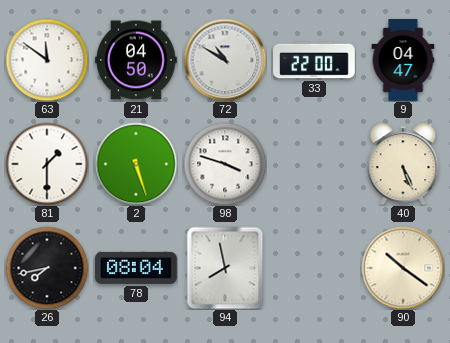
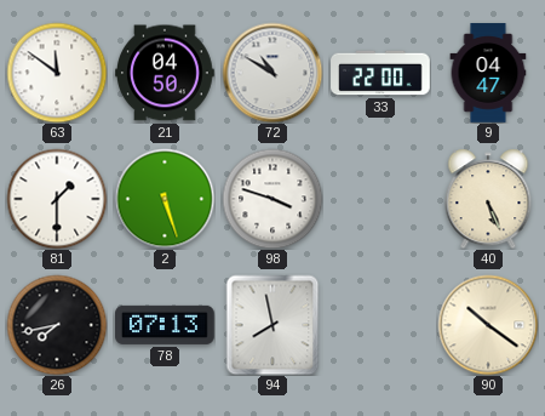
78: 08:04 -> 07:13 (166, 325)
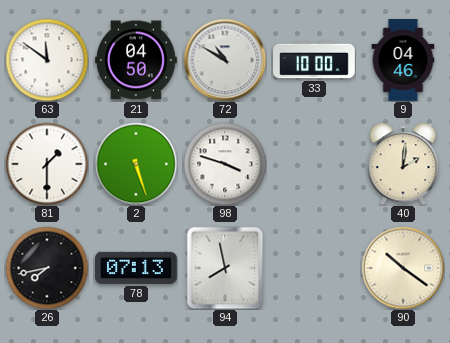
33: 22:00 -> 10:00 (314, 60)
9: 04:47 -> 04:46 (403, 60)
40: 5:26 -> 2:01 (403, 164)
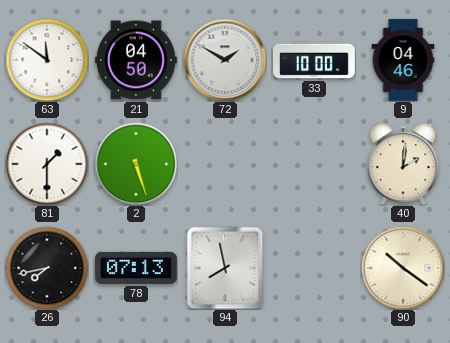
72: 10:50 -> 1:50 (225, 60)
98: 3:48 -> none (225, 164)
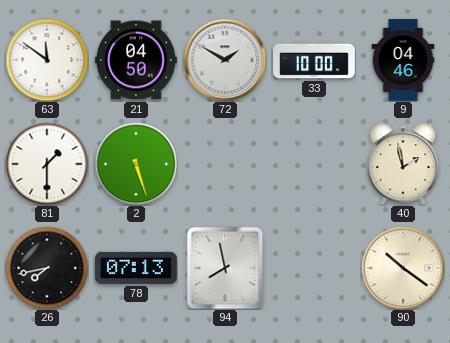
40: 2:01 -> 1:58 (403, 164)
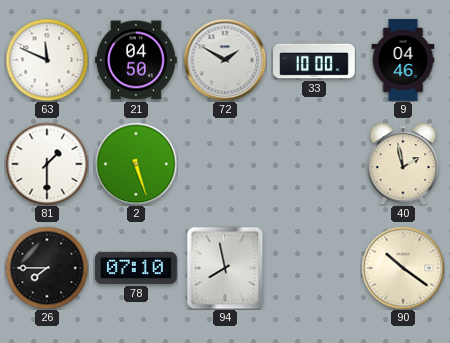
63: 11:51 -> 11:49 (47, 60)
26: 7:43 -> 7:45 (47, 268)
78: 07:13 -> 07:10 (137, 268)
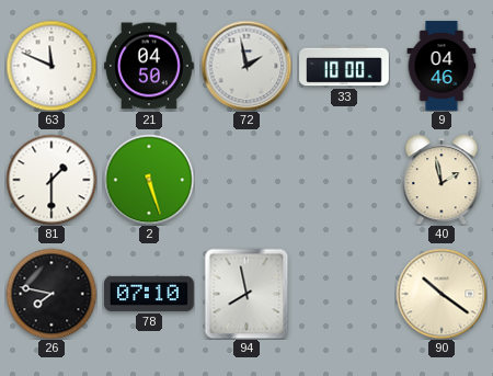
72: 1:50 -> 1:58 (246, 66)
26: 7:45 -> 7:47 (51, 294)
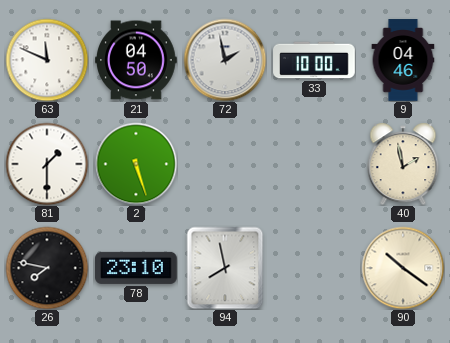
78: 07:10 -> 23:10 (137, 268)
